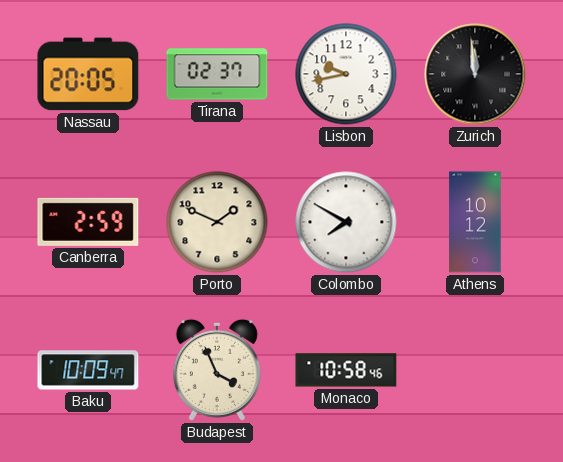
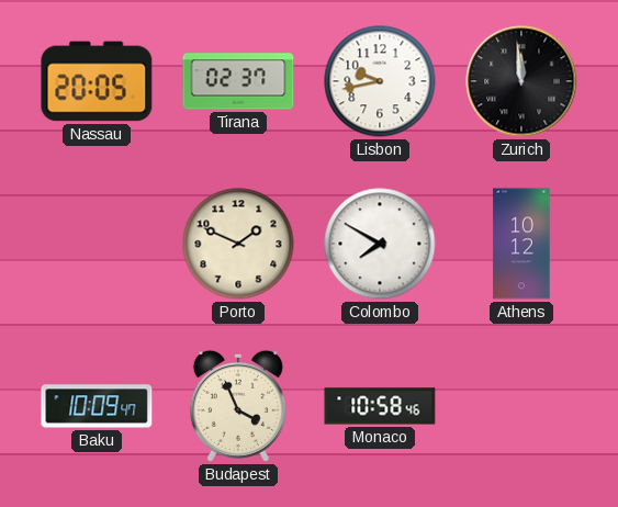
Canberra: 2:59 -> none (88, 222)
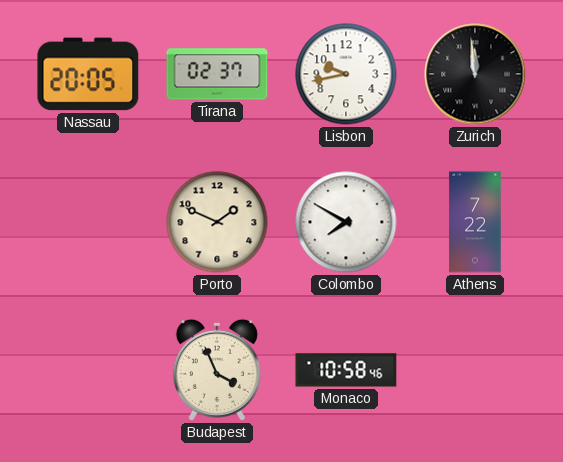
Athens: 10:12 -> 7:22 (475, 222)
Baku: 10:09 -> none (97, 406)
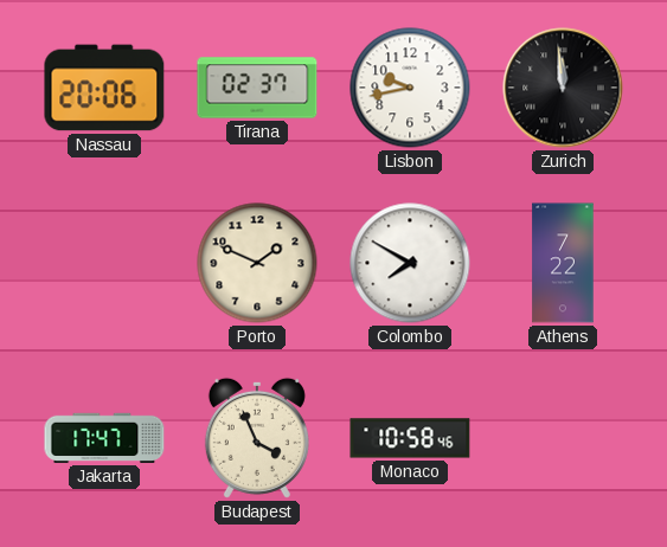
Nassau: 20:05 -> 20:06 (104, 88)
Jakarta: none -> 17:47 (104, 438)
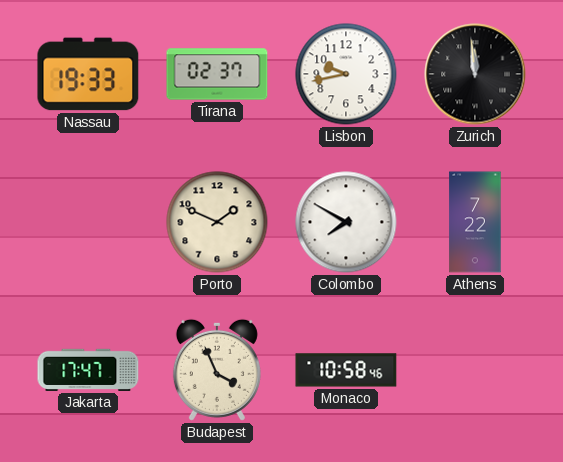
Nassau: 20:06 -> 19:33 (88, 74)
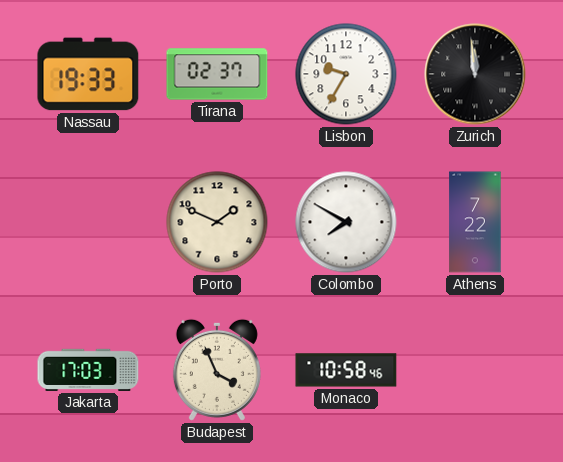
Lisbon: 9:43 -> 9:35 (346, 74)
Jakarta: 17:47 -> 17:03 (88, 370)
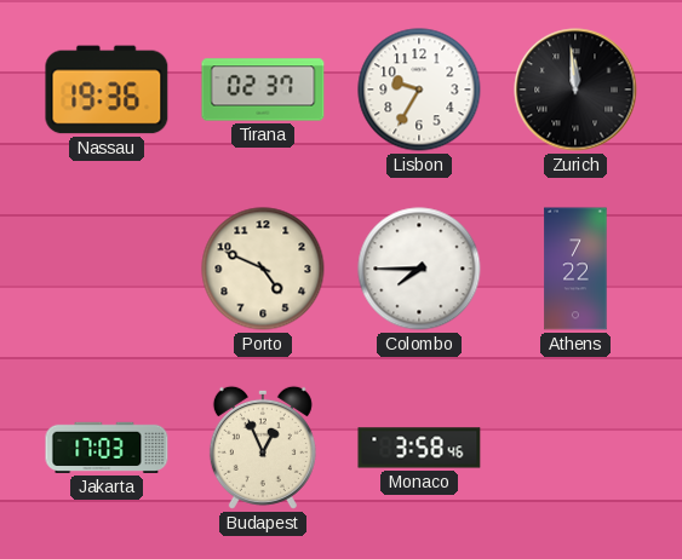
Nassau: 19:33 -> 19:36 (107, 90)
Porto: 1:49 -> 4:49 (263, 269)
Colombo: 7:50 -> 7:45 (419, 269)
Budapest: 3:56 -> 12:56 (263, 448)
Monaco: 10:58 -> 3:58 (419, 448)
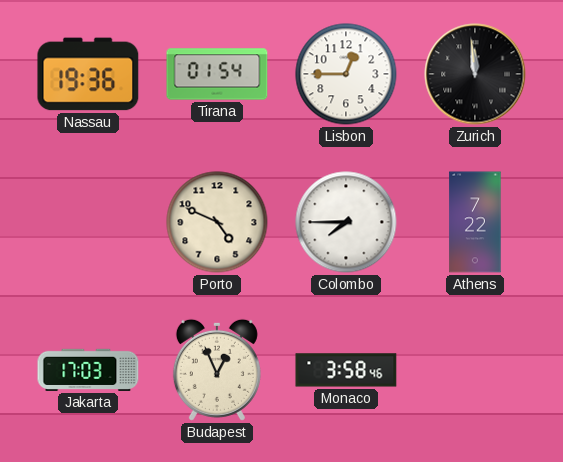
Tirana: 02:37 -> 01:54 (217, 74)
Lisbon: 9:35 -> 12:45 (346, 74)
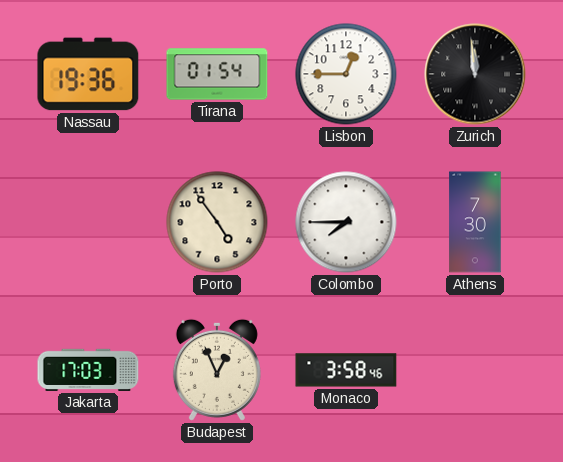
Porto: 4:49 -> 4:54 (217, 222)
Athens: 7:22 -> 7:30 (475, 222)
